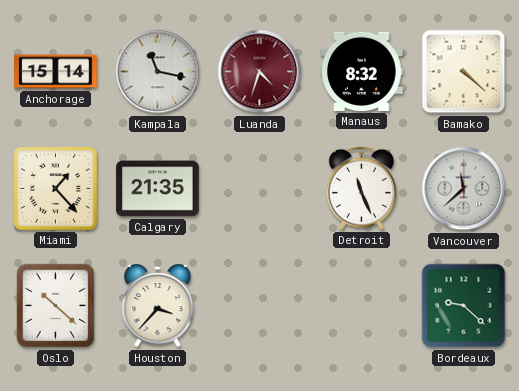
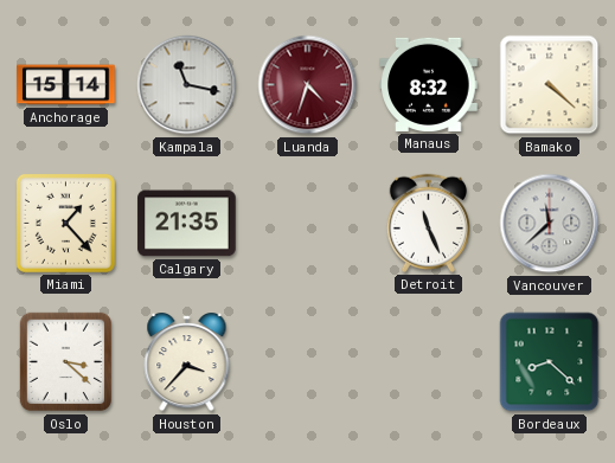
Oslo: 10:22 -> 3:22 (66, 362)
Bordeaux: 9:22 -> 8:22 (550, 362)
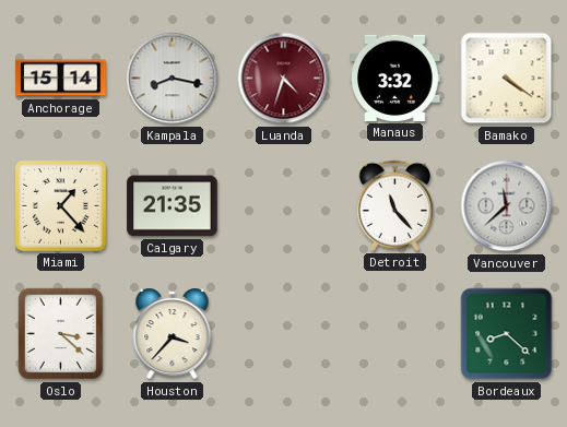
Kampala: 11:17 -> 8:17 (173, 79)
Manaus: 8:32 -> 3:32 (395, 78)
Bamako: 4:22 -> 4:21 (507, 79)
Detroit: 11:26 -> 11:23 (394, 205)
